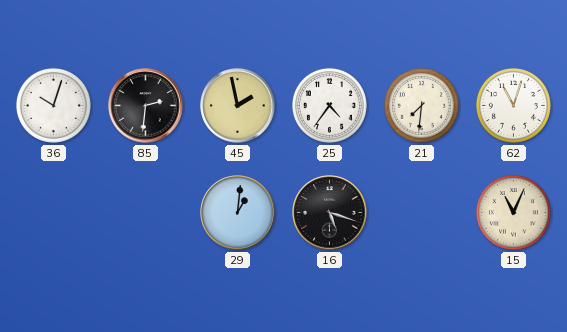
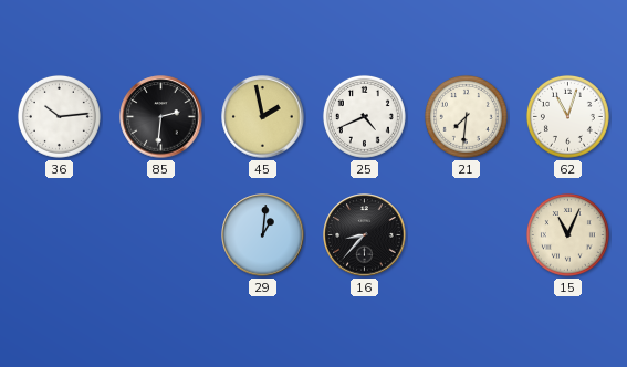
36: 10:03 -> 10:14 (59, 116)
25: 4:36 -> 4:41 (364, 116)
16: 5:18 -> 8:37 (365, 235)
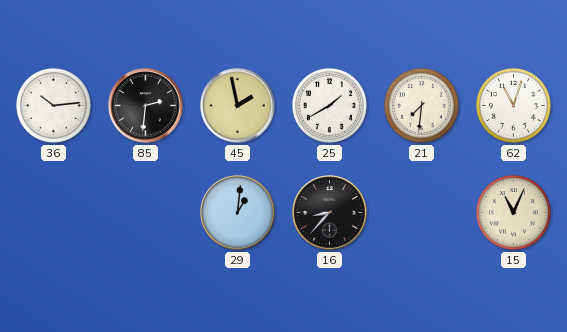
25: 4:41 -> 1:40 (329, 105)
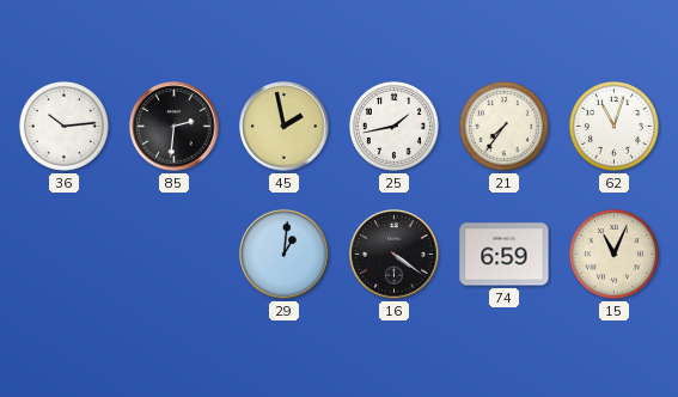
25: 1:40 -> 1:43 (393, 126)
21: 7:31 -> 7:36 (503, 126)
16: 8:37 -> 4:21 (395, 255)
74: none -> 6:59 (505, 255)
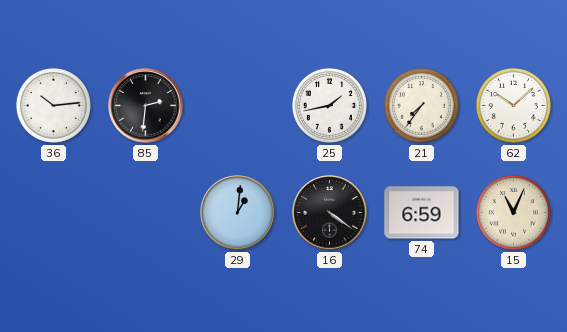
45: 1:58 -> none (285, 127)
62: 11:03 -> 10:08 (513, 105)
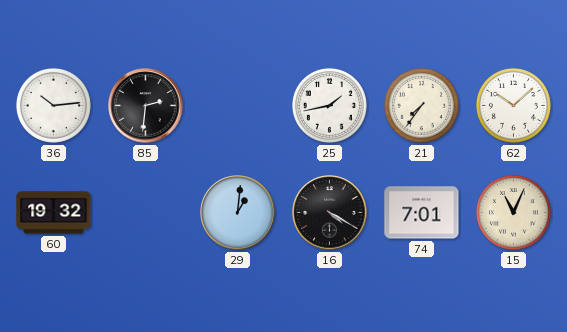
60: none -> 19:32 (54, 213)
16: 4:21 -> 4:20 (330, 213)
74: 6:59 -> 7:01 (422, 213)
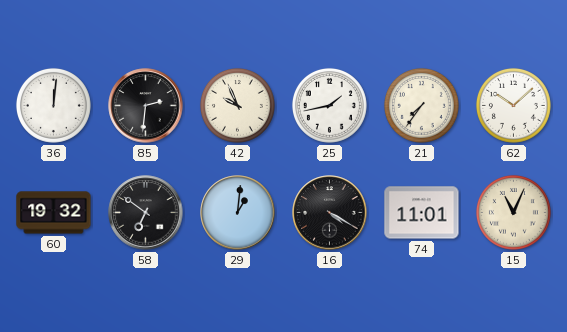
36: 10:14 -> 12:01 (53, 105)
42: none -> 9:56 (237, 105)
58: none -> 6:51 (146, 213)
74: 7:01 -> 11:01 (422, 213)
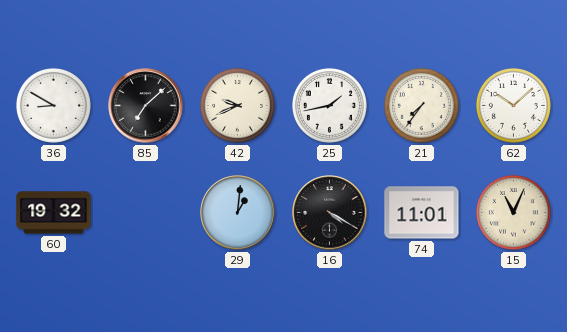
36: 12:01 -> 8:50 (53, 105)
85: 2:31 -> 7:08 (146, 106)
42: 9:56 -> 9:41 (237, 105)
58: 6:51 -> none (146, 213)
